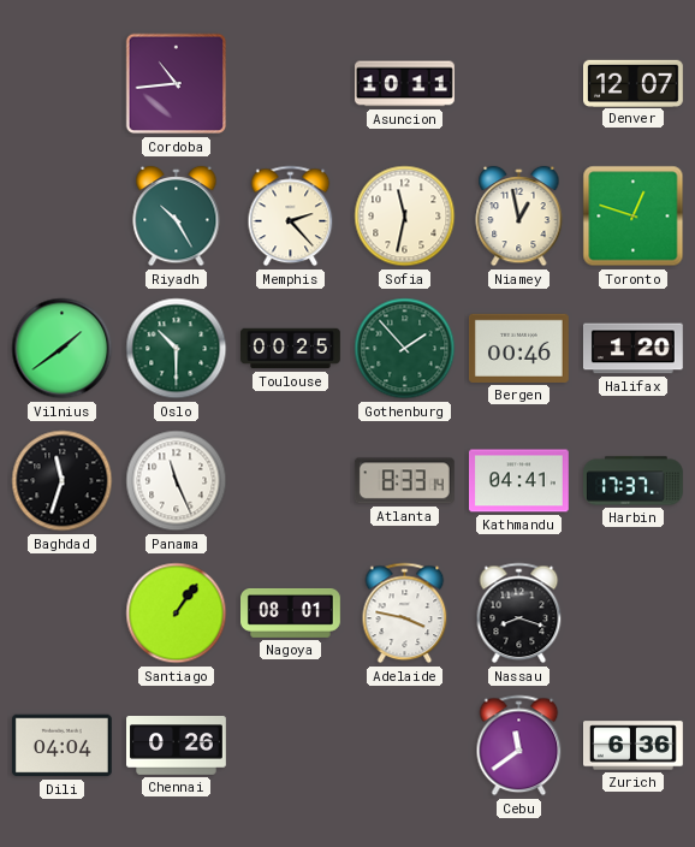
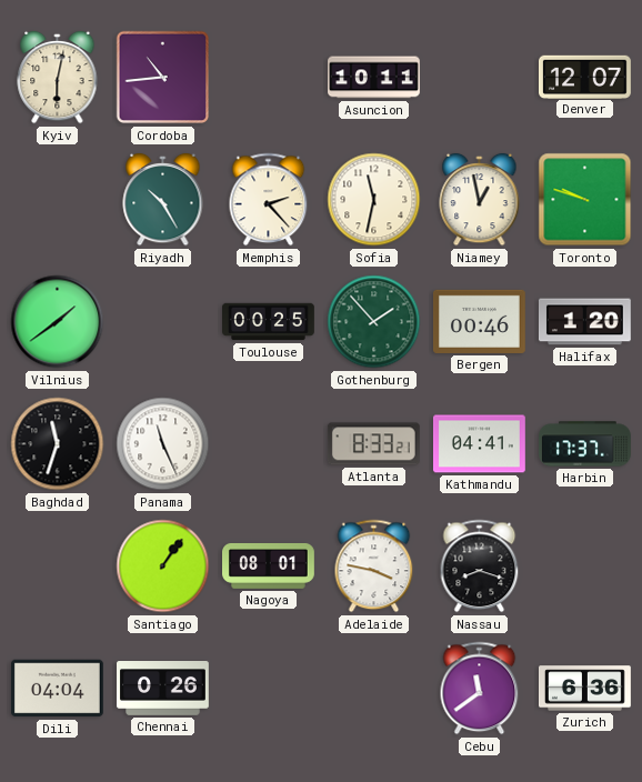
Kyiv: none -> 6:02 (58, 78)
Toronto: 12:48 -> 9:48 (585, 200)
Oslo: 10:30 -> none (177, 349)
Atlanta: 8:33:14 -> 8:33:21 (373, 444)
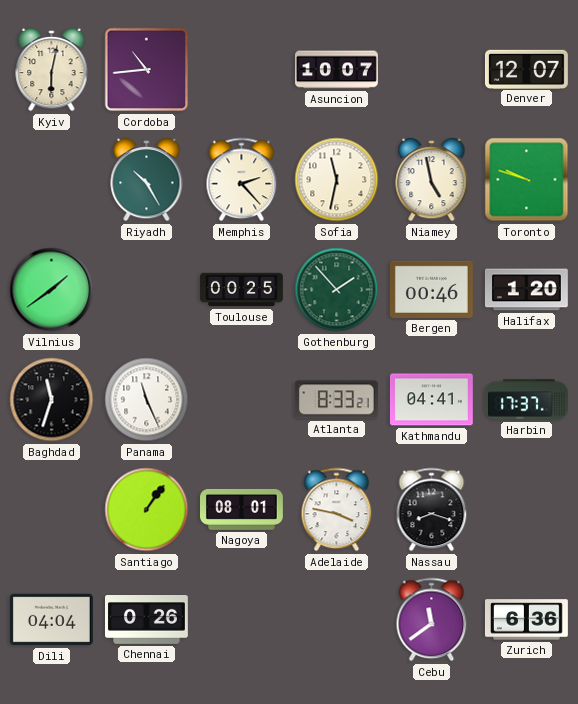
Asuncion: 10:11 -> 10:07 (337, 70)
Niamey: 12:58 -> 4:58 (432, 180)
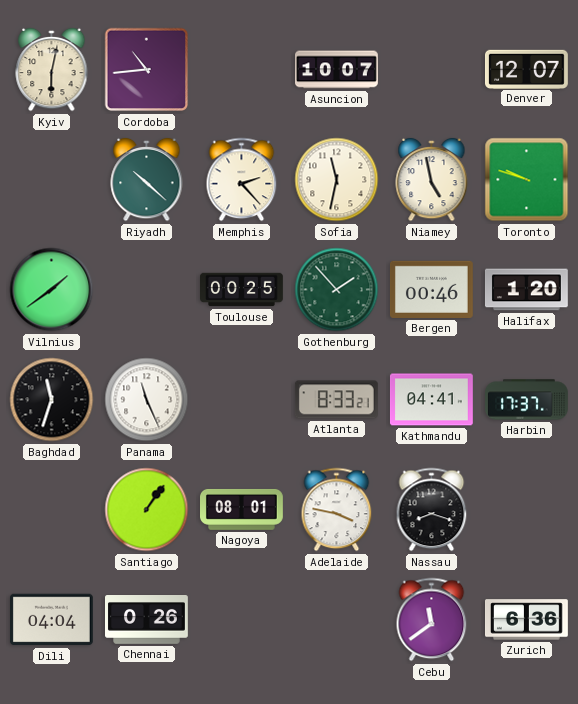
Riyadh: 10:25 -> 10:22 (147, 180)
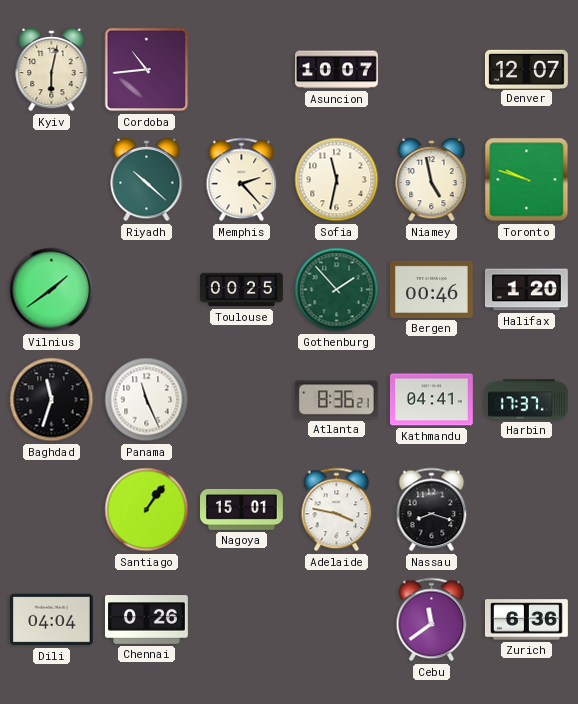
Atlanta: 8:33 -> 8:36 (336, 400)
Nagoya: 08:01 -> 15:01 (242, 509)
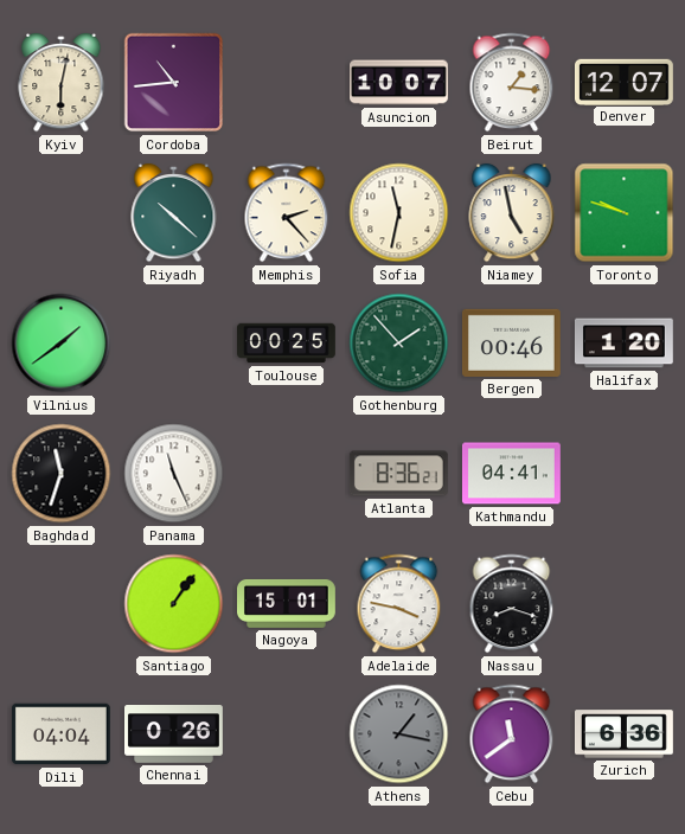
Beirut: none -> 1:16 (512, 83)
Harbin: 17:37 -> none (527, 400)
Athens: none -> 1:17 (399, 734)
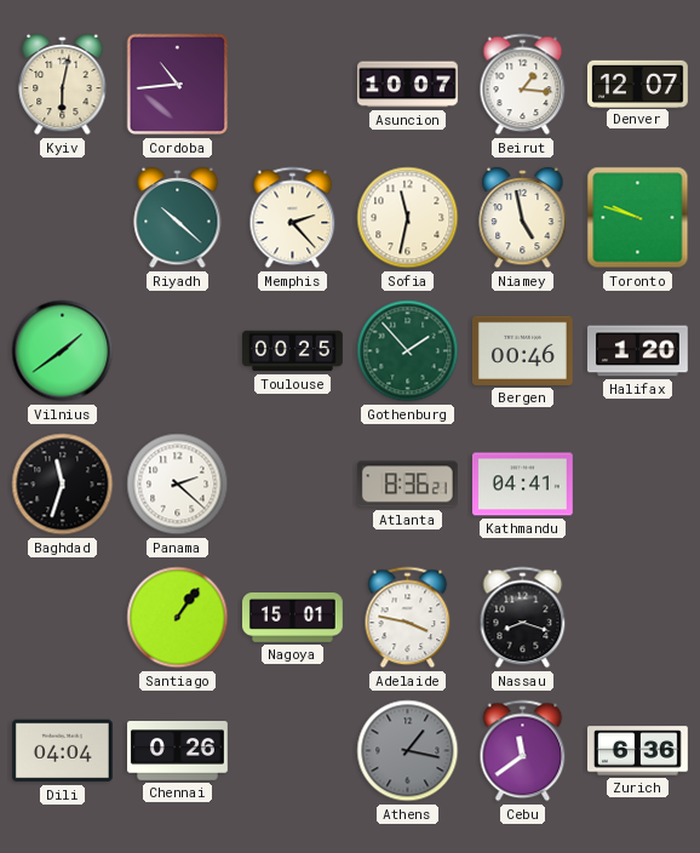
Panama: 11:26 -> 2:22 (178, 485)
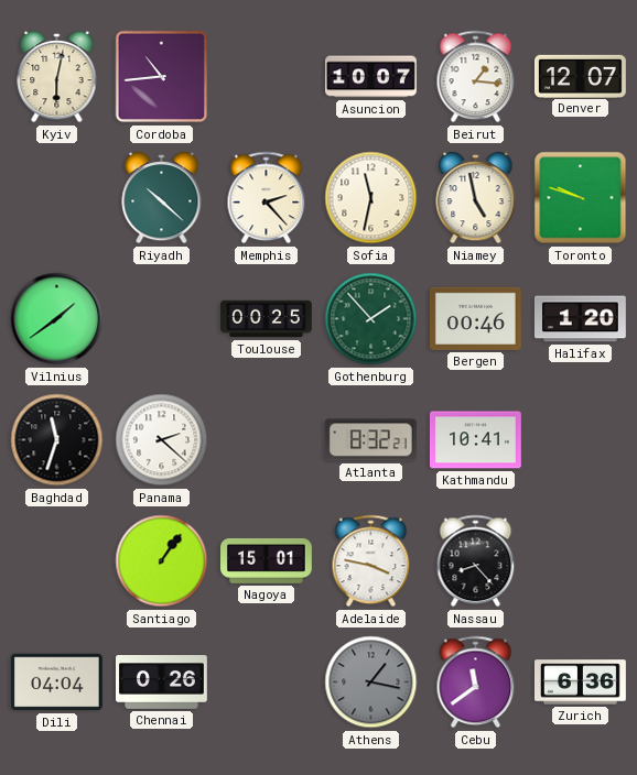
Atlanta: 8:36 -> 8:32 (370, 440)
Kathmandu: 04:41 -> 10:41 (475, 440)
Nassau: 8:18 -> 8:23 (476, 561)
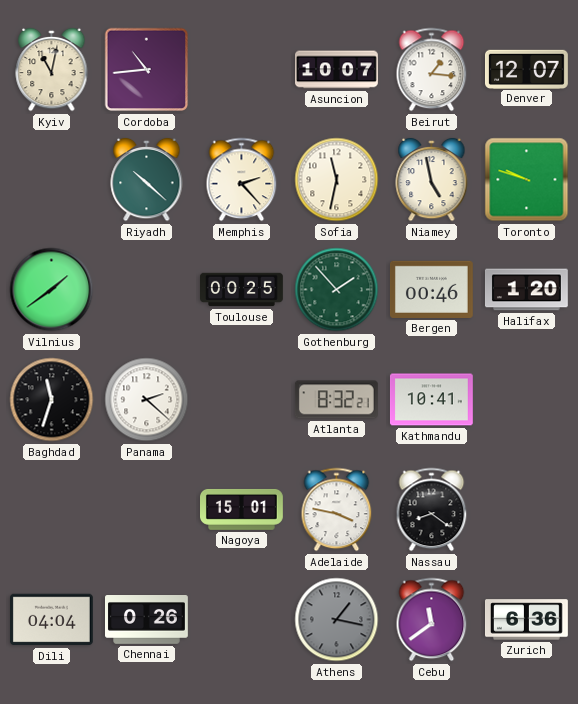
Kyiv: 6:02 -> 11:02 (52, 70)
Santiago: 1:06 -> none (162, 561)
Nassau: 8:23 -> 8:21 (432, 510)
